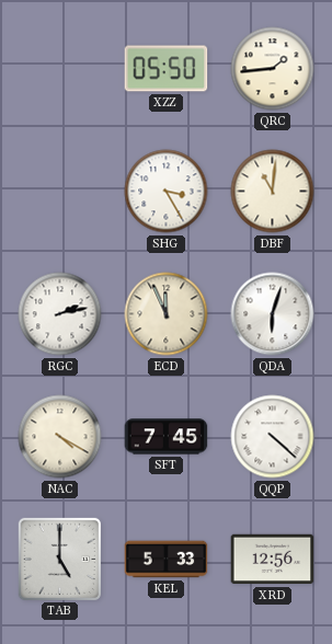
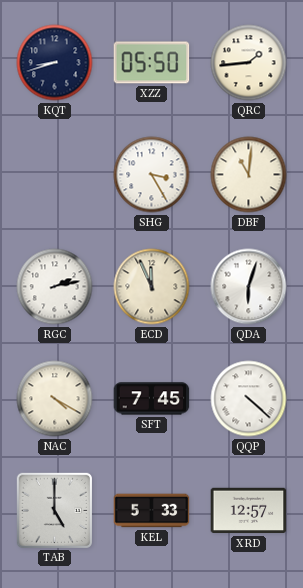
KQT: none -> 8:42 (55, 63)
XRD: 12:56 -> 12:57 (249, 511)
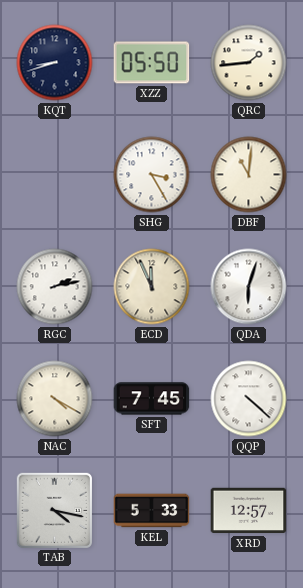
TAB: 5:00 -> 4:17 (54, 510)
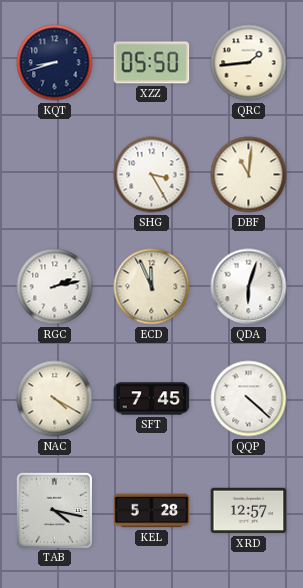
KEL: 5:33 -> 5:28 (152, 511)
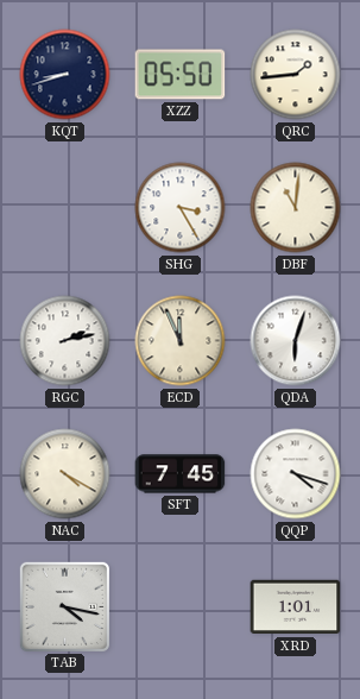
QQP: 4:22 -> 4:18 (296, 474)
KEL: 5:28 -> none (152, 511)
XRD: 12:57 -> 1:01 (296, 607)
